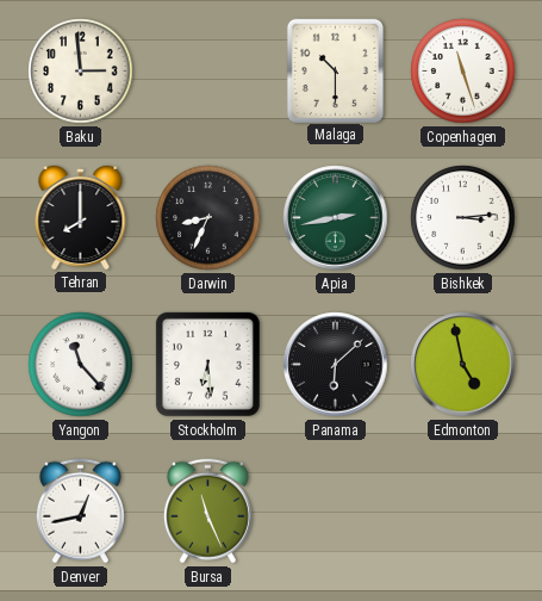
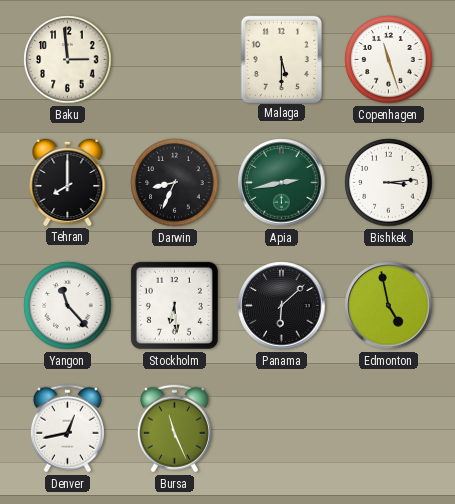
Malaga: 10:30 -> 5:30 (281, 59)
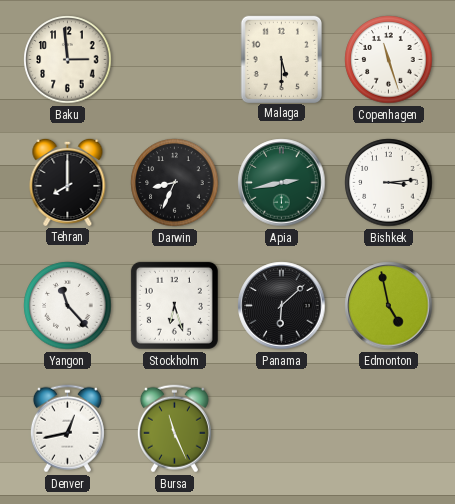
Stockholm: 6:29 -> 6:27 (174, 305)
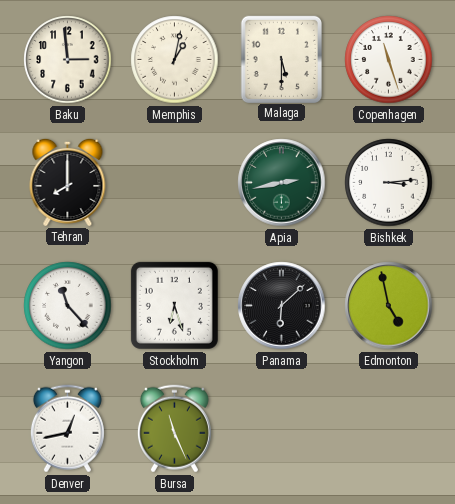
Memphis: none -> 1:02 (175, 60)
Darwin: 8:34 -> none (175, 183)
